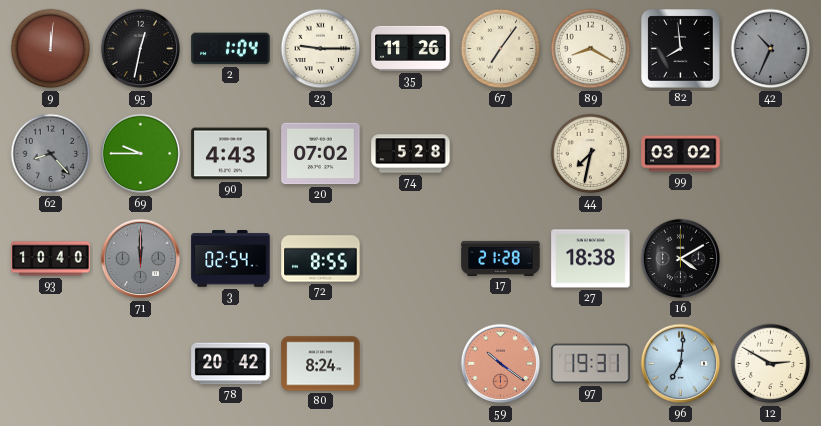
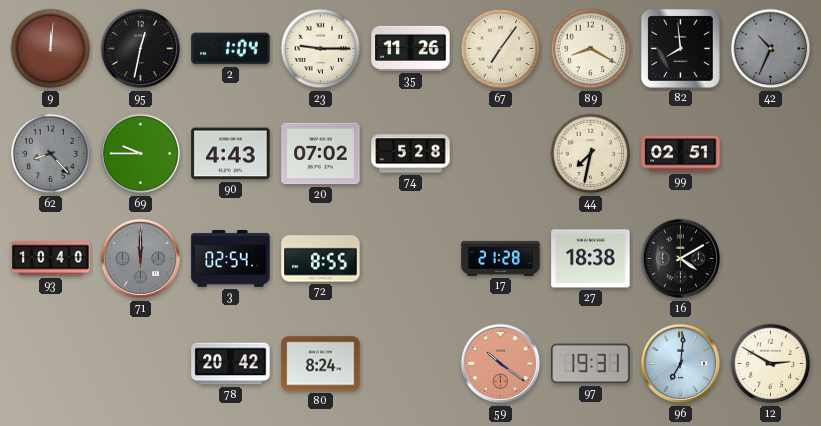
99: 03:02 -> 02:51 (681, 154)
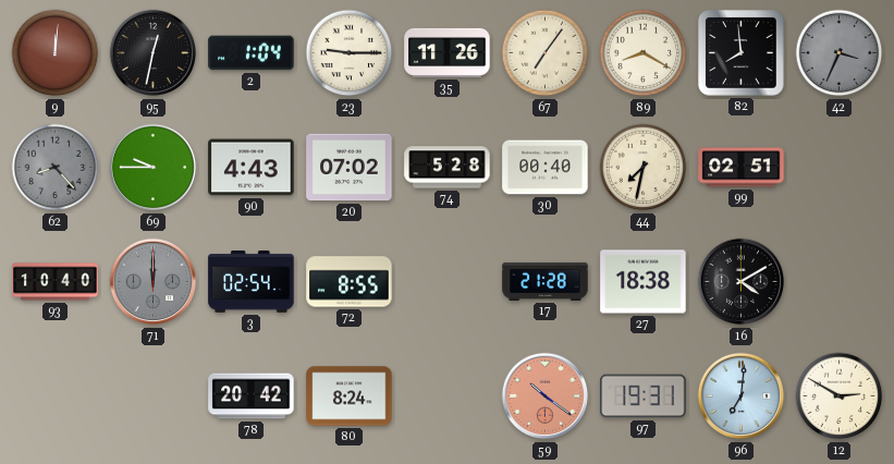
42: 10:34 -> 3:34 (840, 53)
30: none -> 00:40 (546, 168)
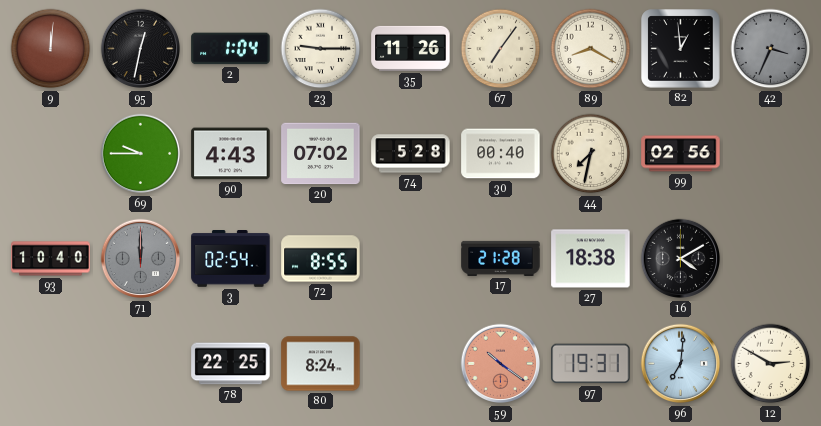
82: 7:59 -> 12:59 (681, 49)
62: 8:23 -> none (56, 168)
99: 02:51 -> 02:56 (681, 154)
78: 20:42 -> 22:25 (231, 364)
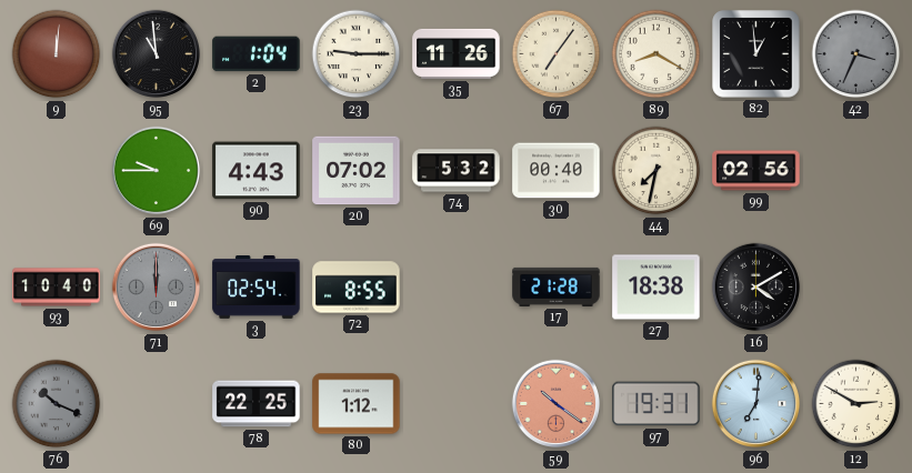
95: 12:32 -> 10:59 (157, 54)
74: 5:28 -> 5:32 (457, 171)
76: none -> 10:19 (57, 404)
80: 8:24 -> 1:12 (357, 404)
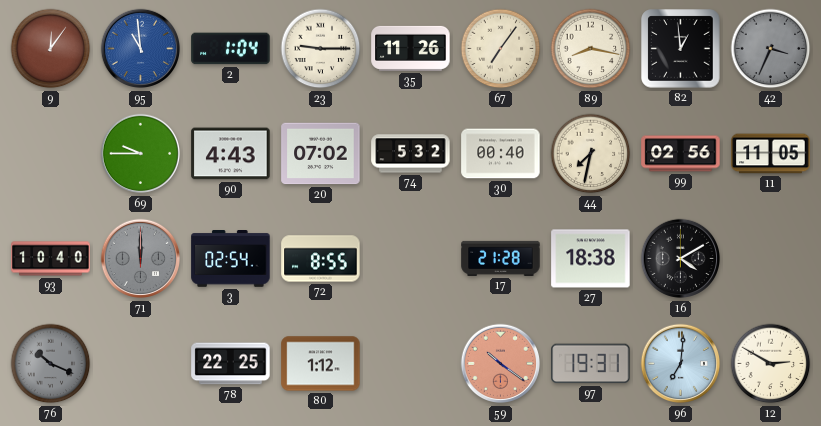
9: 12:01 -> 12:06 (51, 49)
95 dial: black -> blue (141, 49)
89: 8:20 -> 8:17 (591, 49)
11: none -> 11:05 (771, 154)
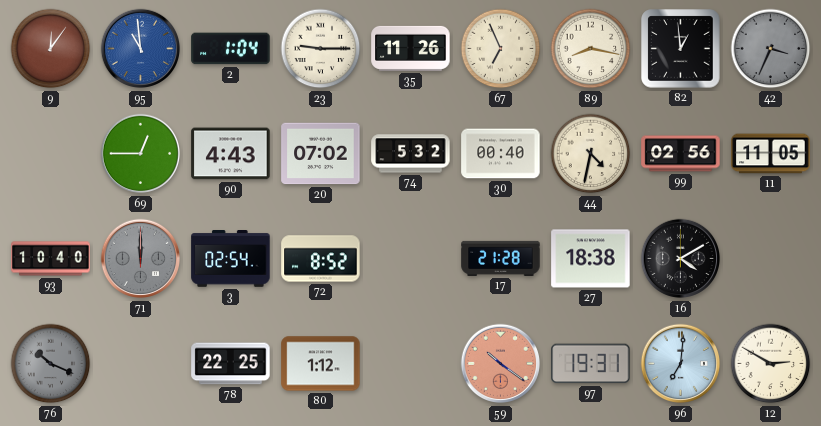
67: 7:06 -> 6:56 (501, 49)
69: 9:45 -> 12:45 (141, 154)
44: 7:32 -> 4:32 (591, 154)
72: 8:55 -> 8:52 (321, 259)
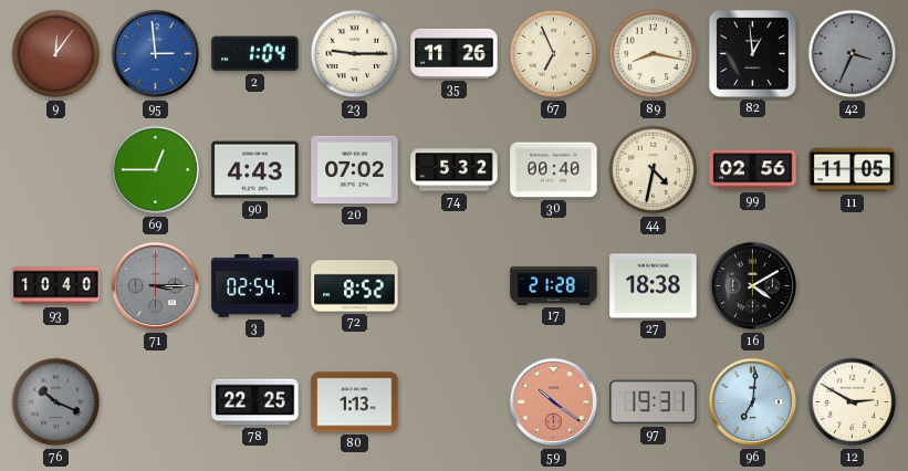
95: 10:59 -> 2:59 (156, 54)
71: 12:00 -> 3:15 (156, 286)
80: 1:12 -> 1:13 (355, 402)
